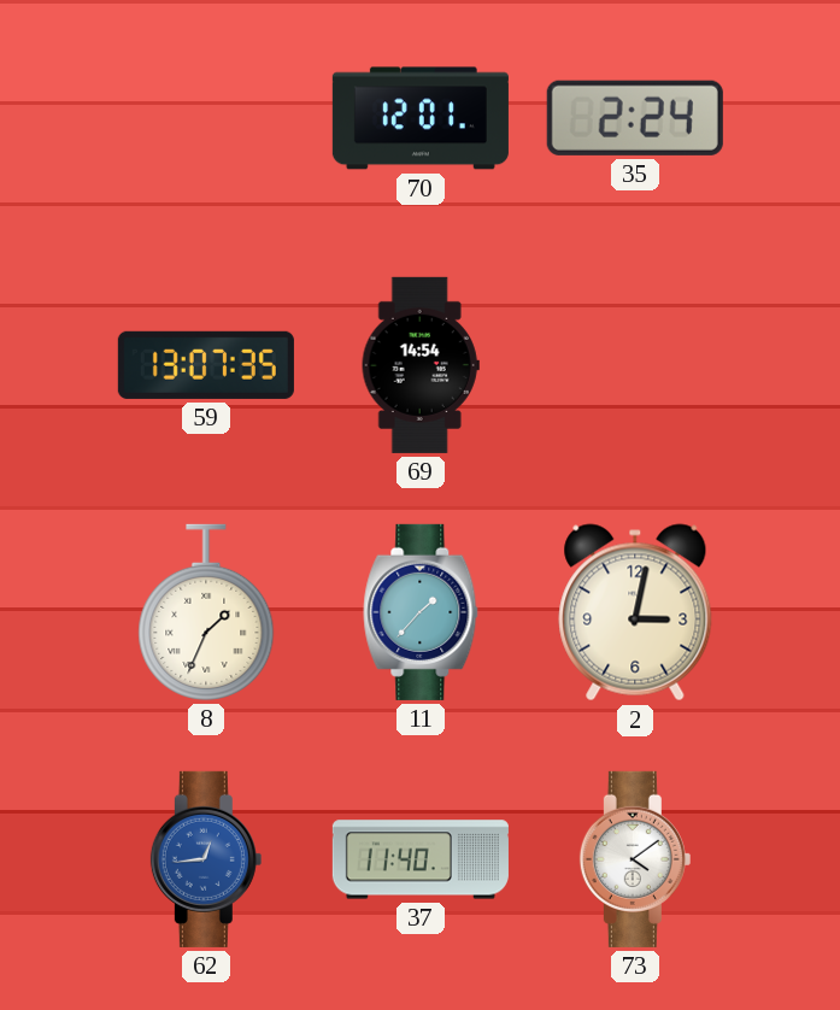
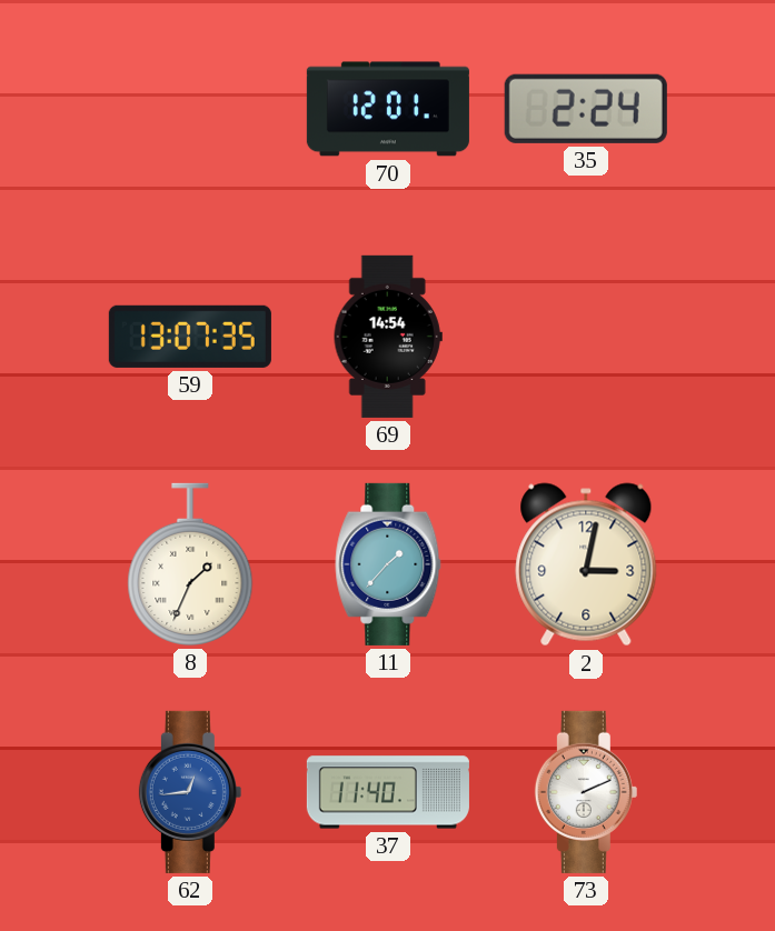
73: 4:09 -> 2:11 (586, 792)
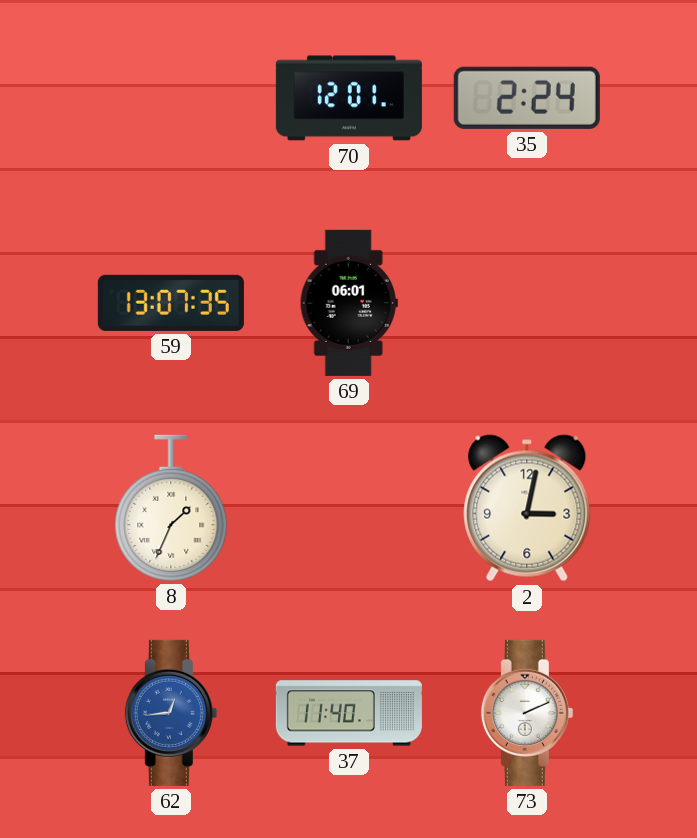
69: 14:54 -> 06:01 (349, 303)
11: 1:37 -> none (388, 564)
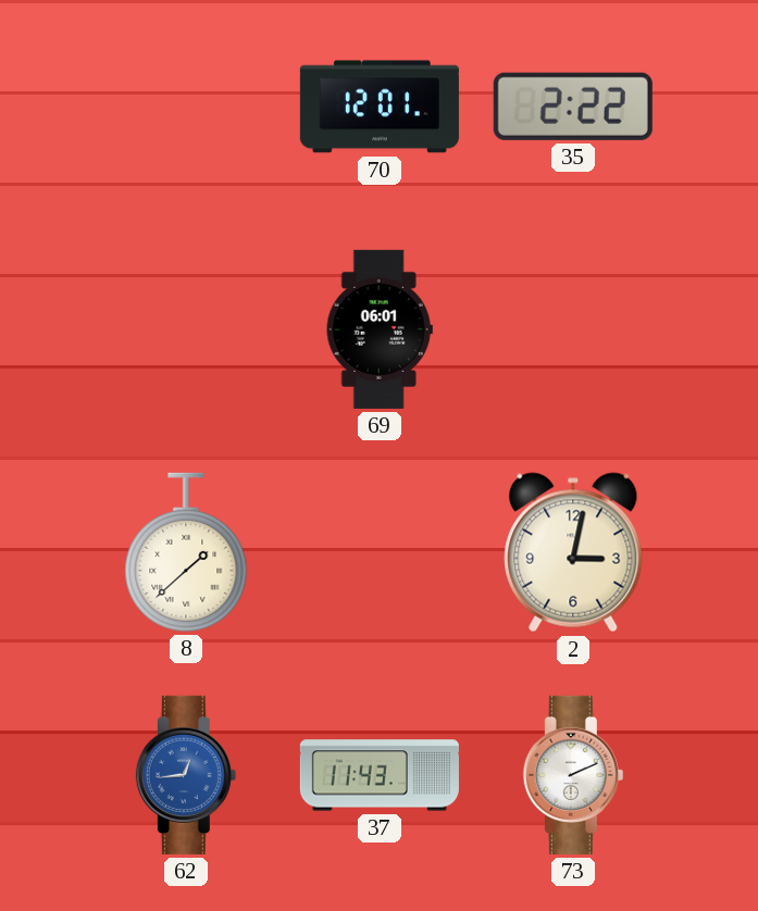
35: 2:24 -> 2:22 (573, 107)
59: 13:07 -> none (171, 303)
8: 1:34 -> 1:38 (186, 552)
37: 11:40 -> 11:43 (380, 775)
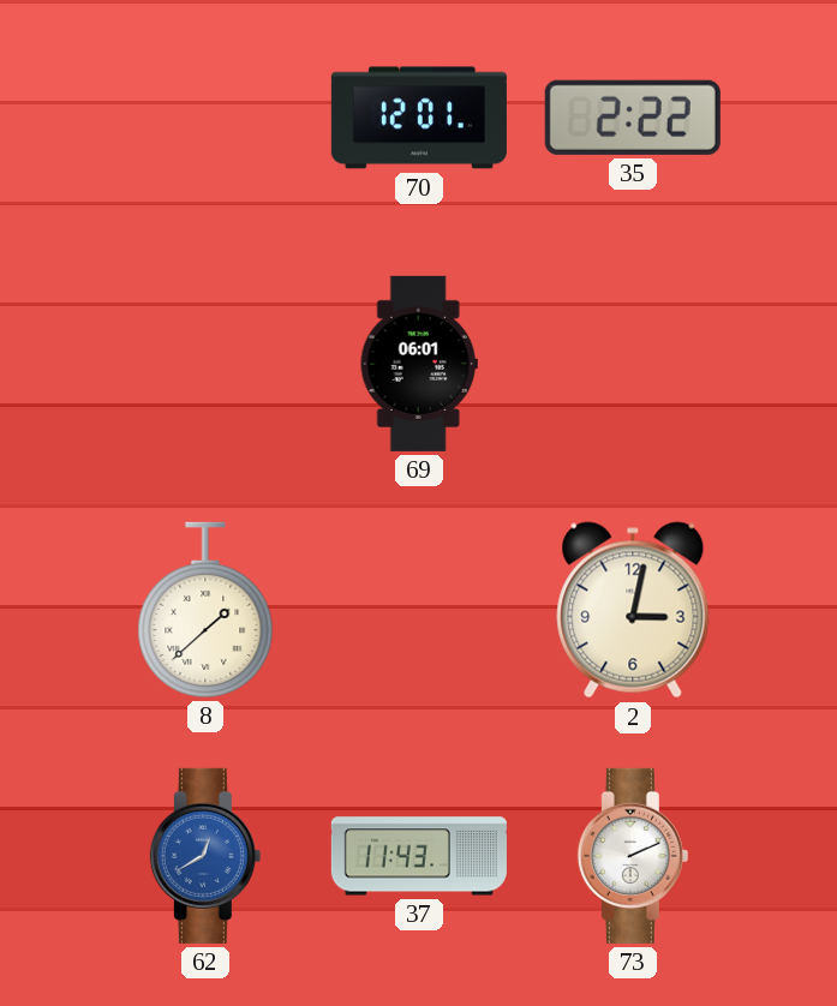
62: 12:44 -> 12:40 (205, 856)
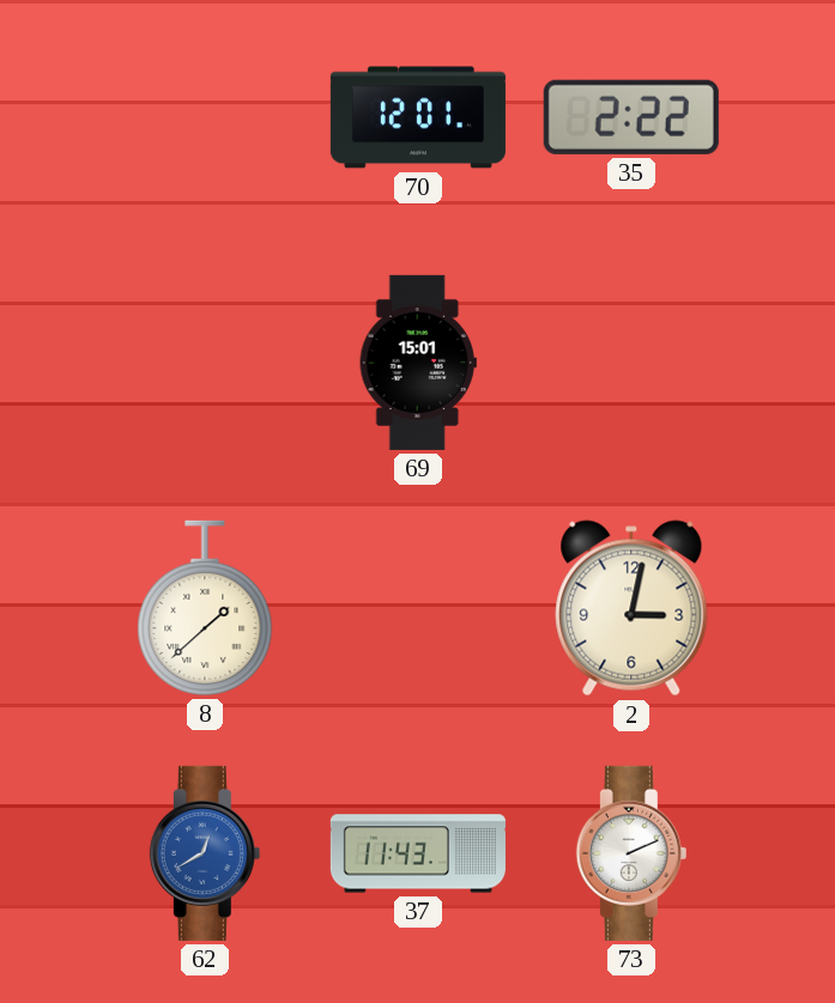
69: 06:01 -> 15:01 (418, 363)
